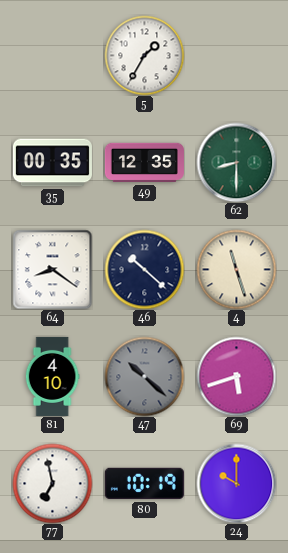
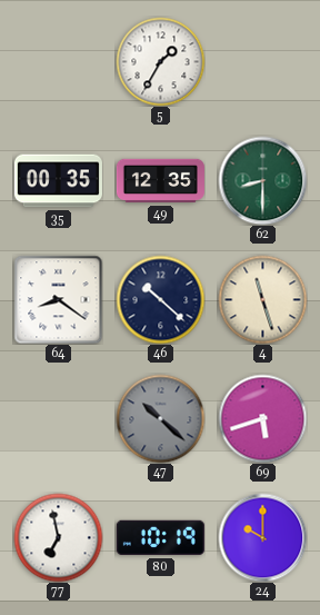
81: 4:10 -> none (52, 376)
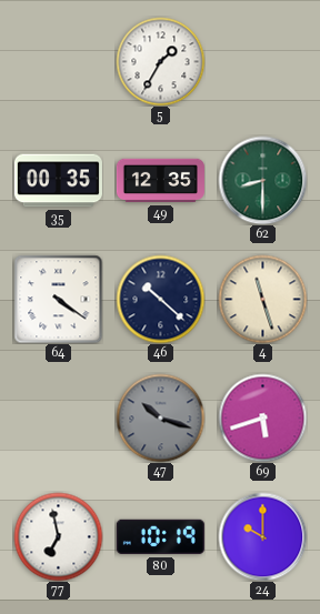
64: 8:21 -> 4:21 (58, 299)
47: 10:22 -> 10:18 (160, 417)
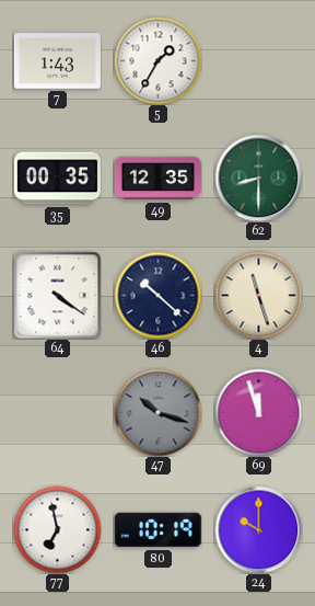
7: none -> 1:43 (57, 61)
69: 5:42 -> 11:57 (258, 412)
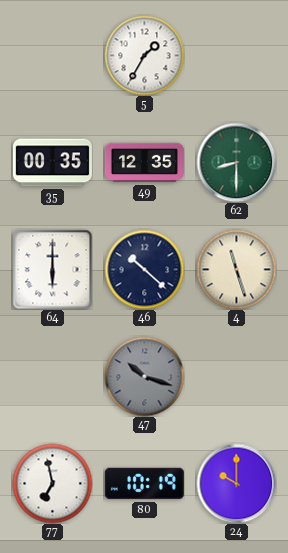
7: 1:43 -> none (57, 61)
64: 4:21 -> 6:00 (52, 269)
69: 11:57 -> none (258, 412)
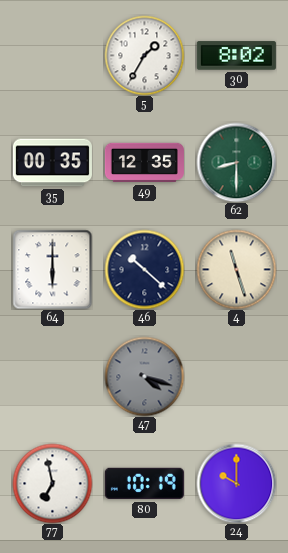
30: none -> 8:02 (236, 56)
47: 10:18 -> 4:18 (144, 376)
